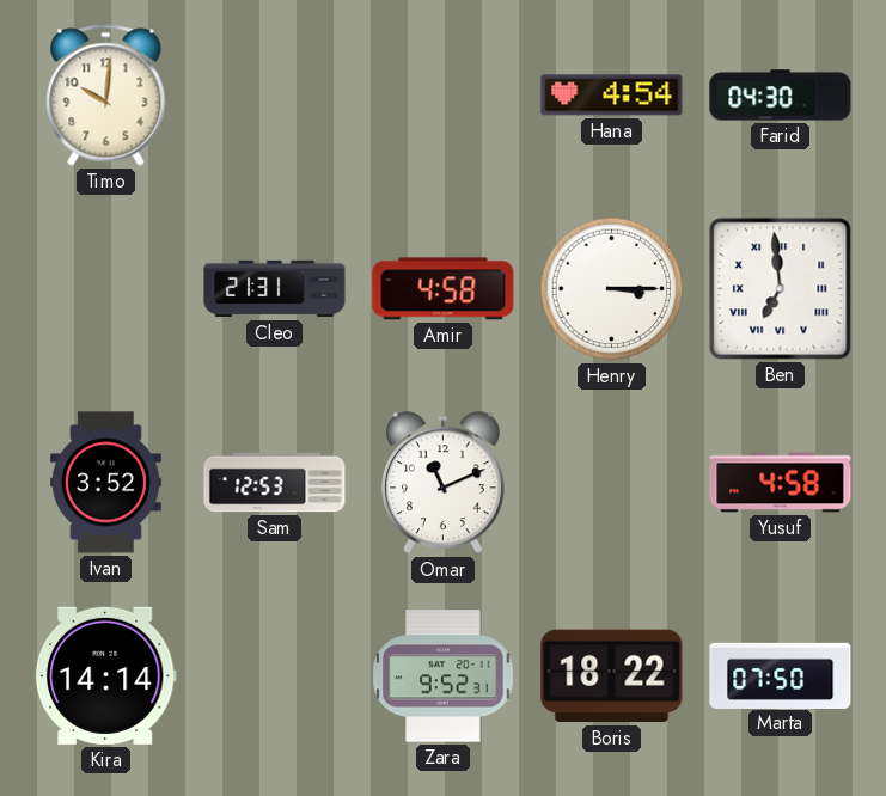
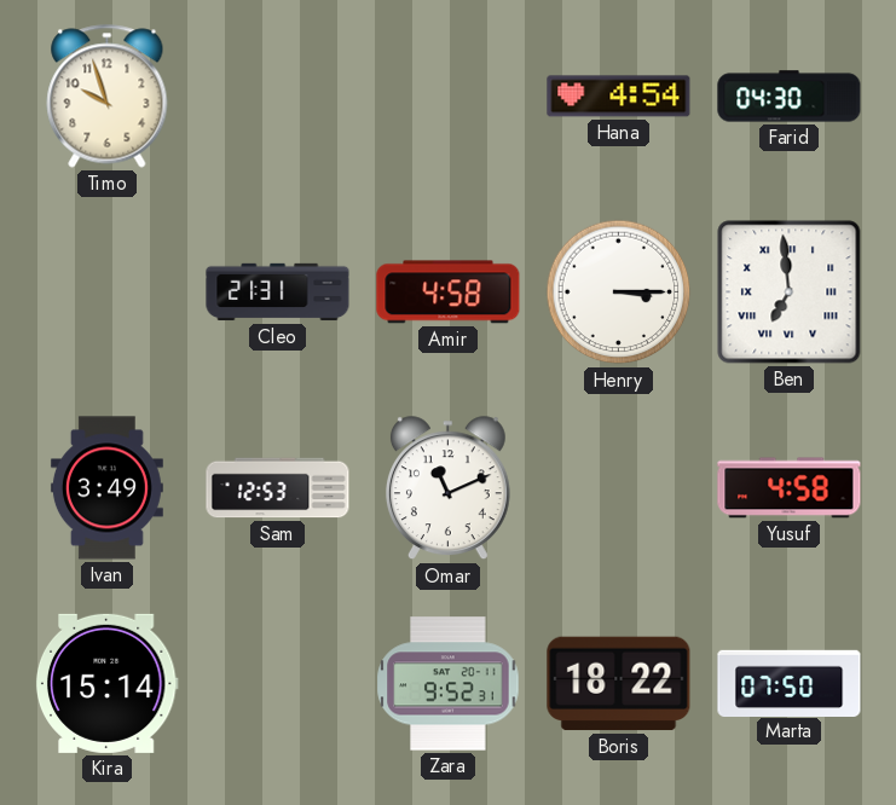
Timo: 10:01 -> 9:57 (108, 97)
Ivan: 3:52 -> 3:49 (106, 488)
Kira: 14:14 -> 15:14 (106, 683)
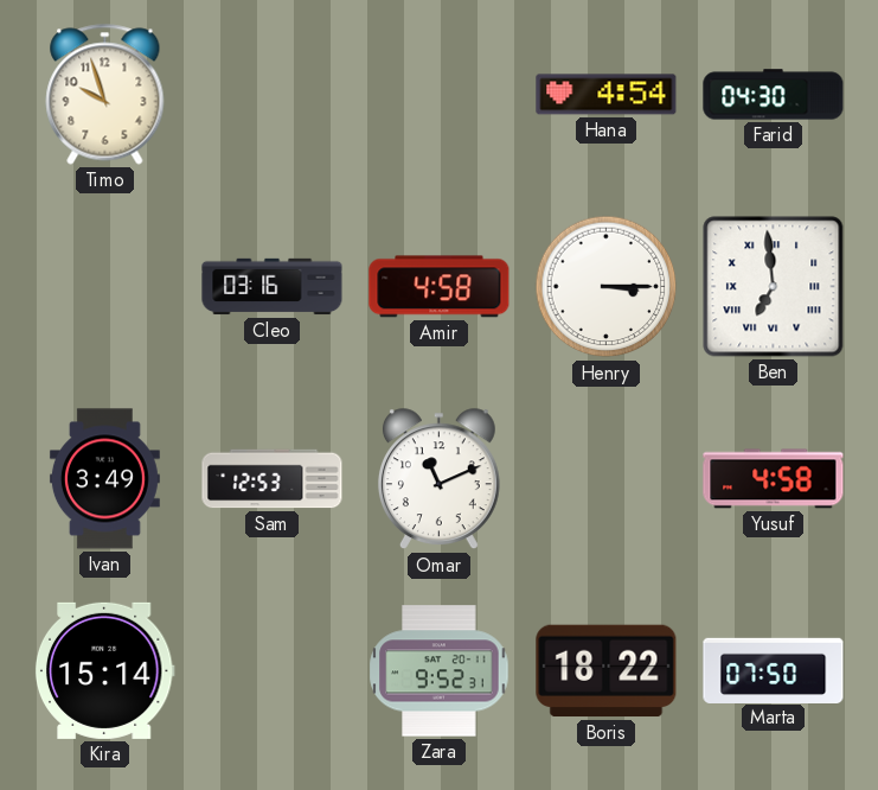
Cleo: 21:31 -> 03:16 (273, 287)
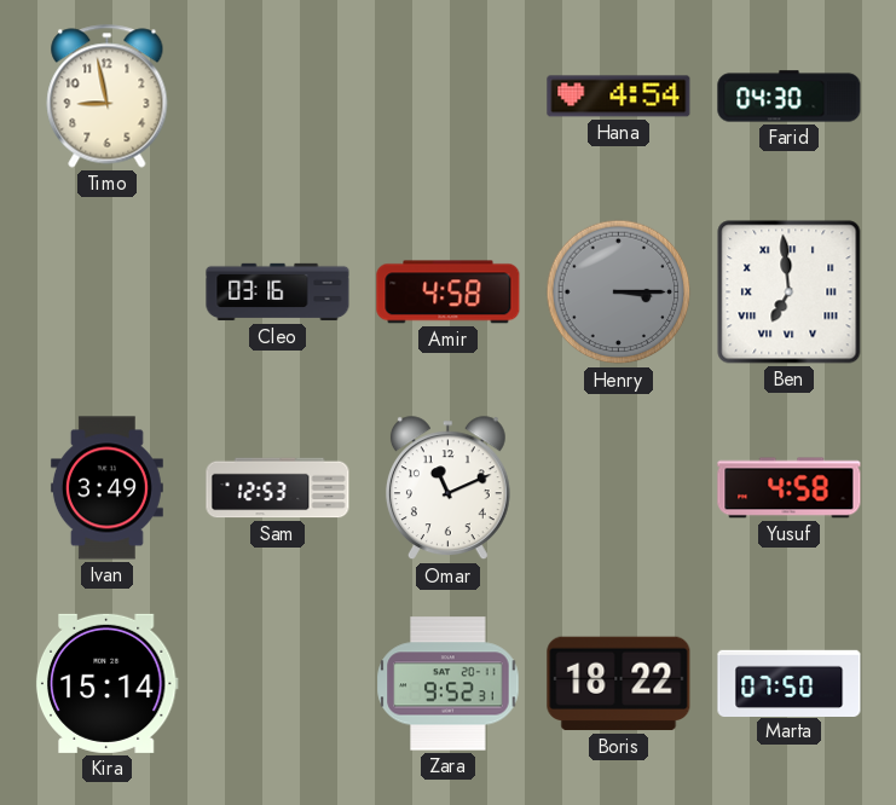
Timo: 9:57 -> 8:58 (108, 97)
Henry dial: white -> grey (619, 293)
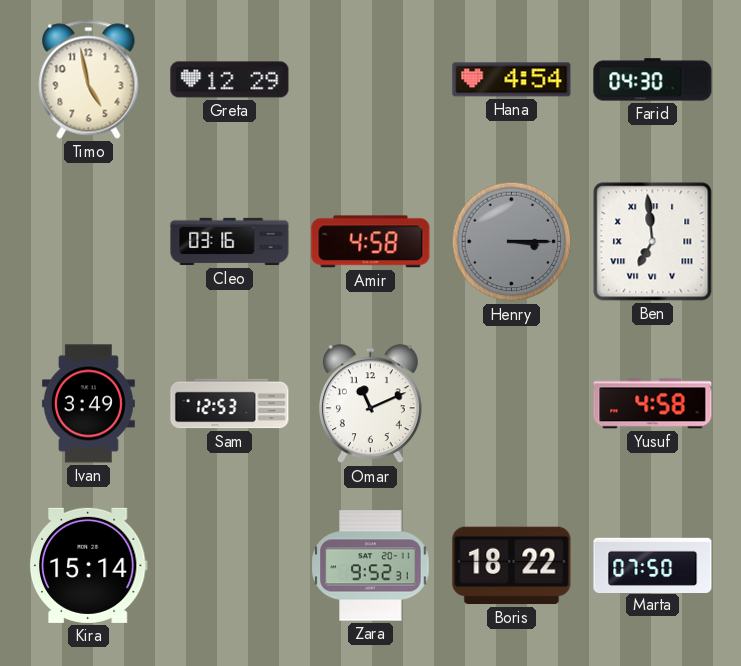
Timo: 8:58 -> 4:58 (89, 80)
Greta: none -> 12:29 (230, 80)
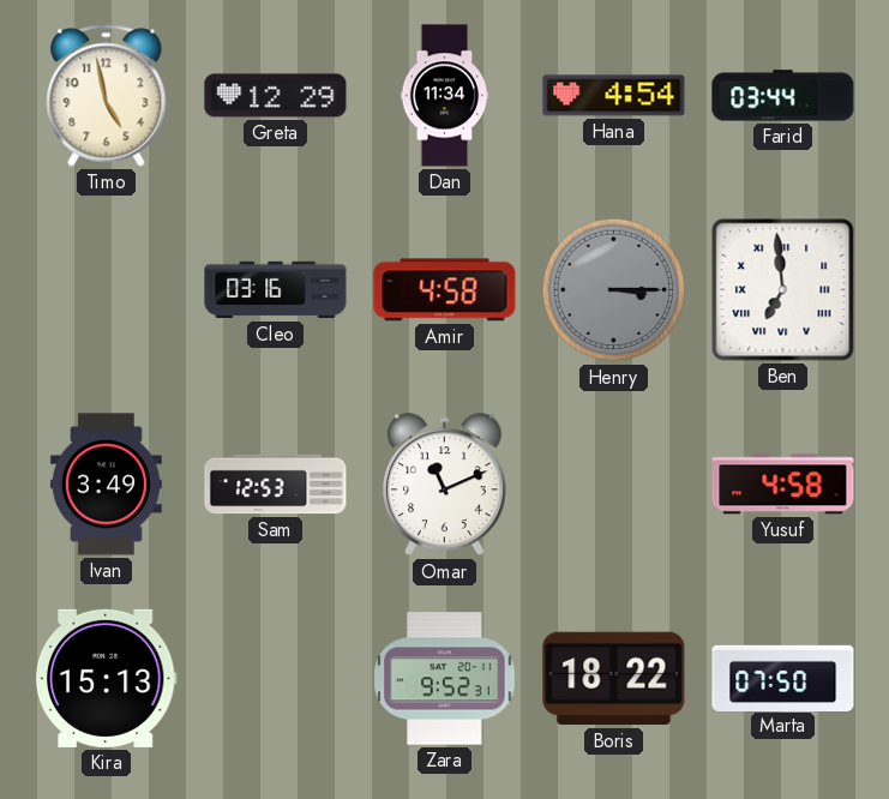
Dan: none -> 11:34 (445, 96)
Farid: 04:30 -> 03:44 (783, 96)
Kira: 15:14 -> 15:13 (106, 678)
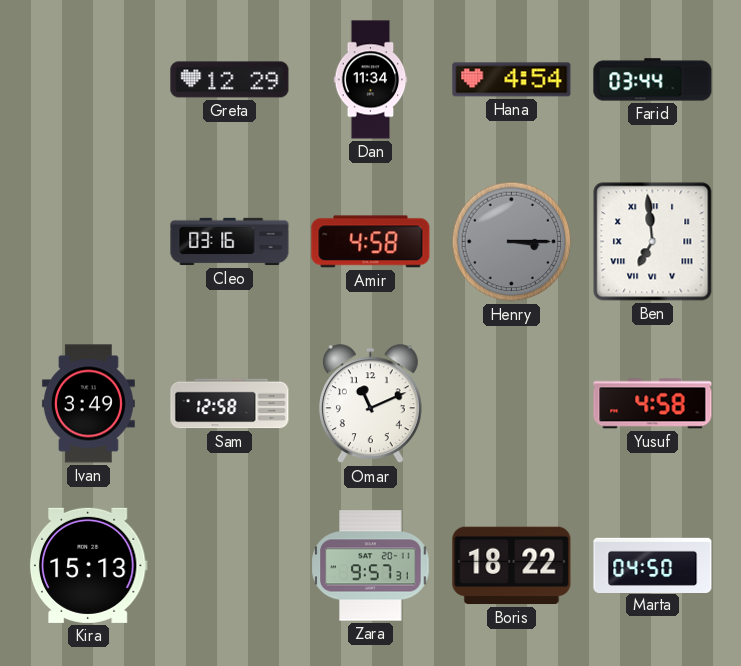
Timo: 4:58 -> none (107, 96)
Sam: 12:53 -> 12:58 (230, 404)
Zara: 9:52 -> 9:57 (371, 566)
Marta: 07:50 -> 04:50 (653, 565)
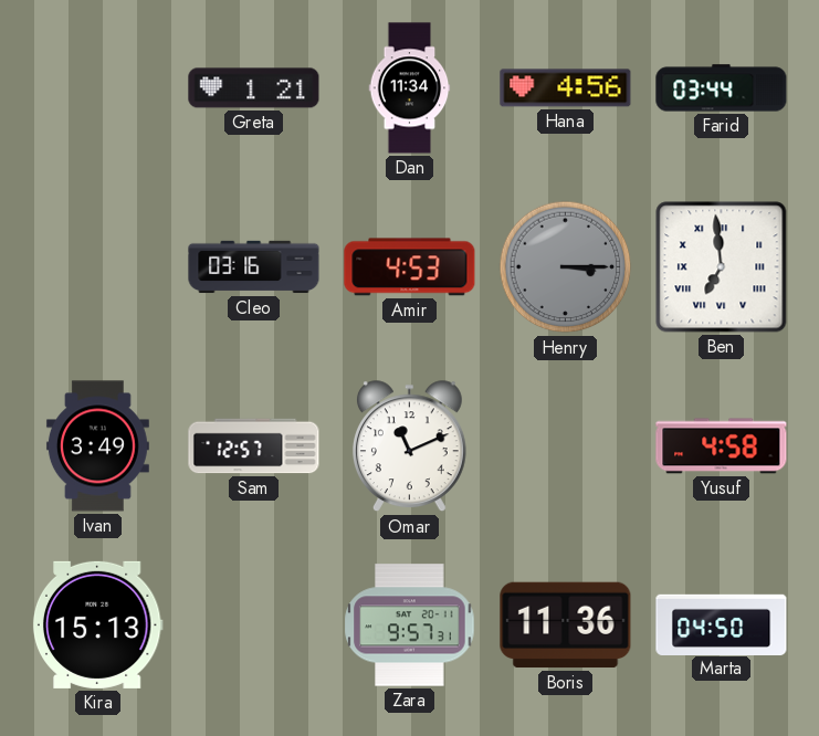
Greta: 12:29 -> 1:21 (254, 88)
Hana: 4:54 -> 4:56 (566, 88)
Amir: 4:58 -> 4:53 (410, 267)
Sam: 12:58 -> 12:57 (254, 446)
Boris: 18:22 -> 11:36 (566, 625)
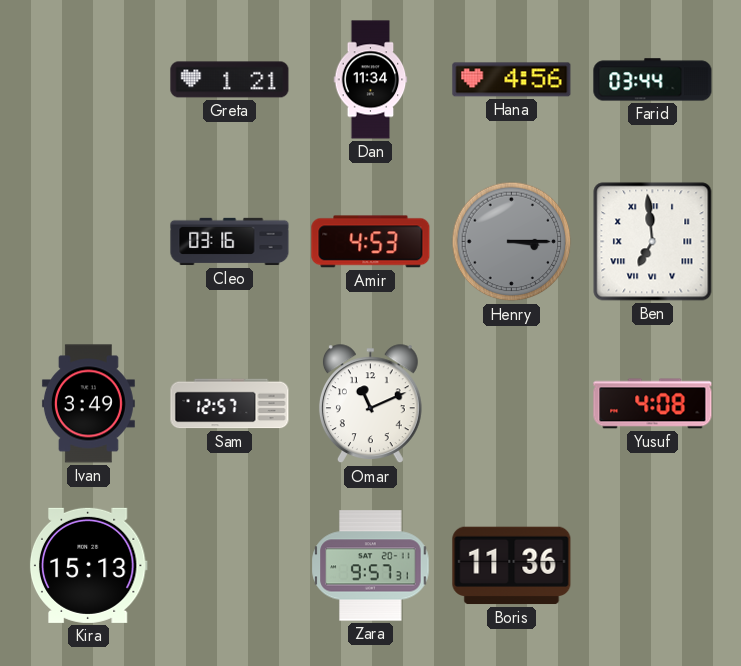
Yusuf: 4:58 -> 4:08 (653, 404)
Marta: 04:50 -> none (722, 624)
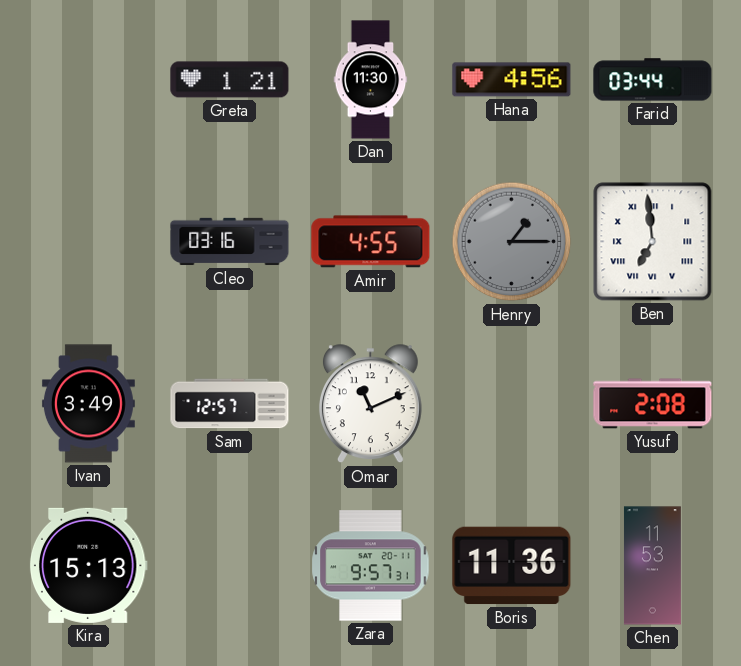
Dan: 11:34 -> 11:30 (371, 80)
Amir: 4:53 -> 4:55 (371, 242)
Henry: 3:15 -> 1:15 (512, 242)
Yusuf: 4:08 -> 2:08 (653, 404)
Chen: none -> 11:53 (652, 566)
